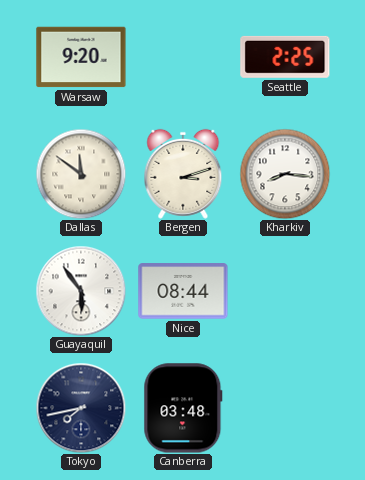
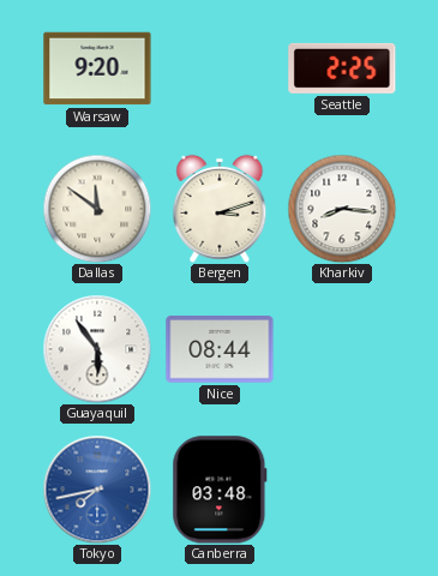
Tokyo dial: navy -> blue (97, 490)
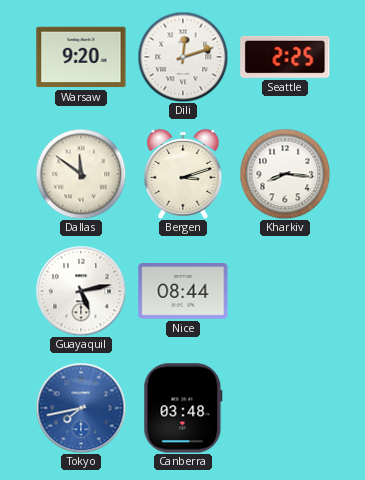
Dili: none -> 12:12 (183, 57)
Guayaquil: 5:54 -> 5:13 (81, 291)
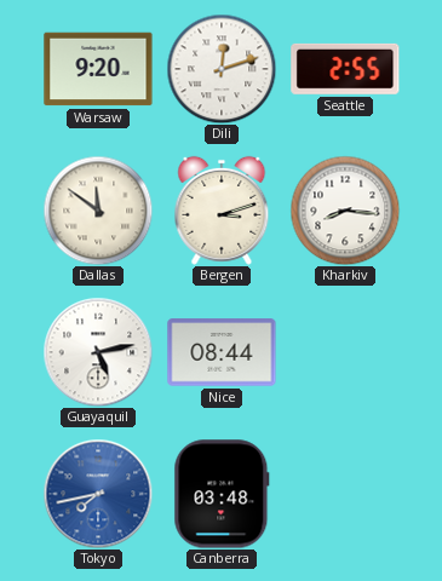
Seattle: 2:25 -> 2:55 (345, 69)
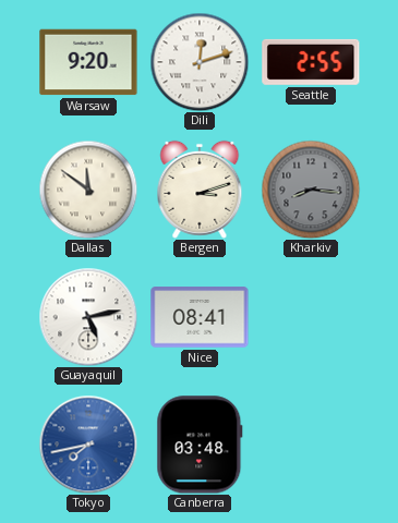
Kharkiv dial: white -> grey (311, 190)
Nice: 08:44 -> 08:41 (200, 317)
